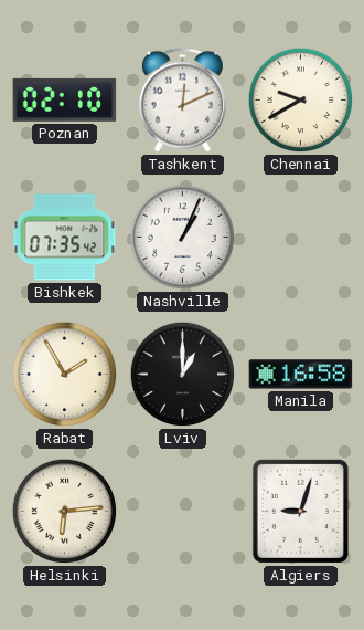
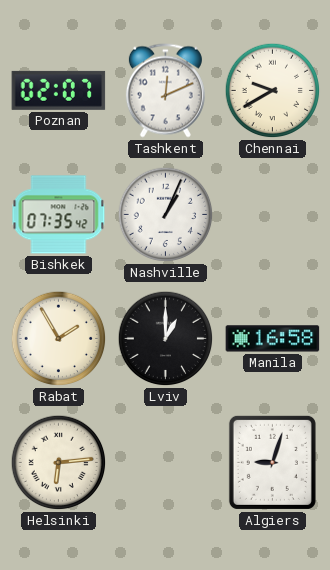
Poznan: 02:10 -> 02:07 (59, 90)
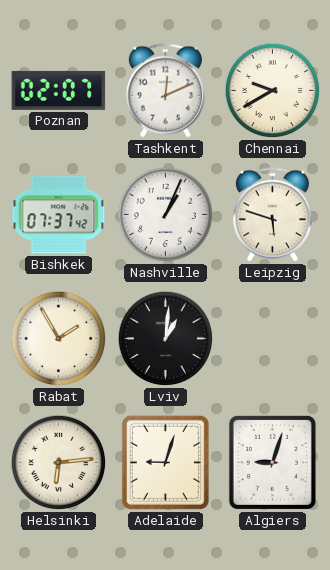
Bishkek: 07:35 -> 07:37 (59, 215)
Leipzig: none -> 5:48 (272, 215)
Lviv: 1:00 -> 1:01 (166, 339)
Manila: 16:58 -> none (273, 339)
Adelaide: none -> 9:03 (165, 462)
